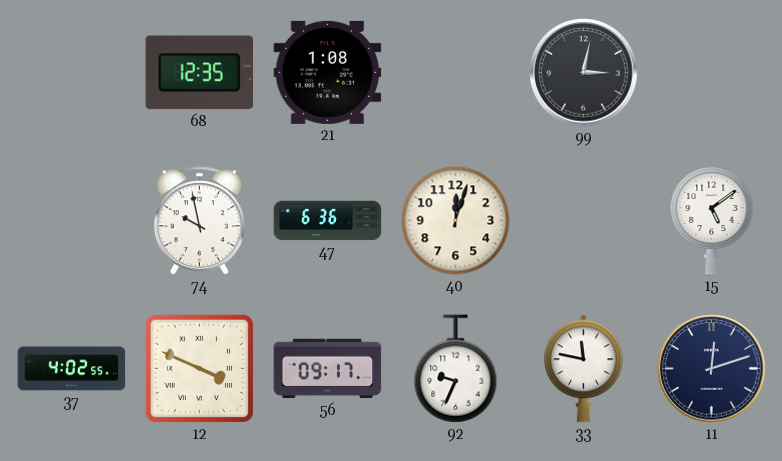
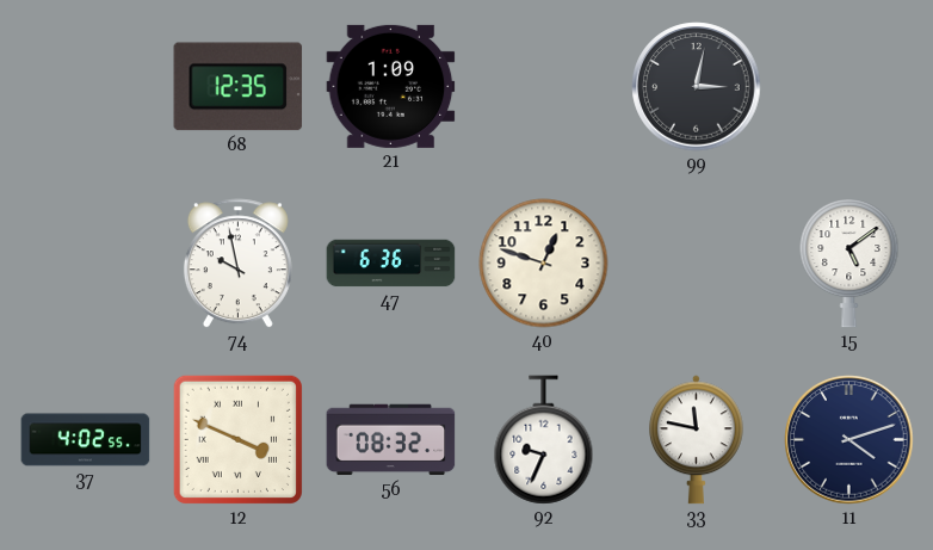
21: 1:08 -> 1:09 (391, 86)
40: 12:03 -> 12:48 (544, 264)
56: 09:17 -> 08:32 (391, 440)
11: 12:12 -> 4:12 (849, 440)
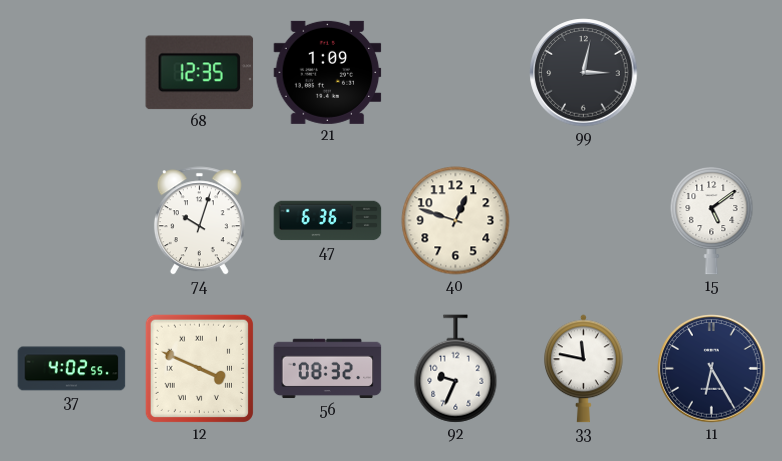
74: 9:58 -> 10:03 (199, 221)
11: 4:12 -> 6:25 (712, 369)
